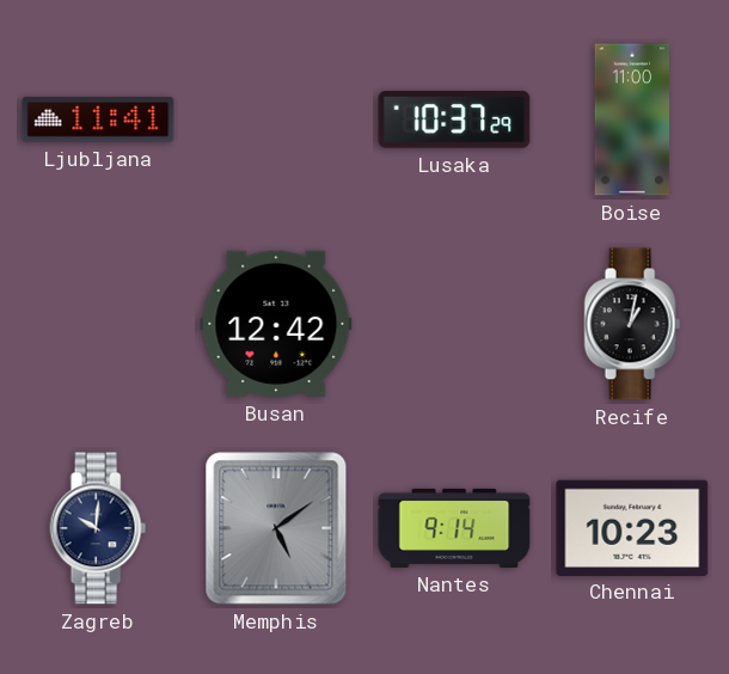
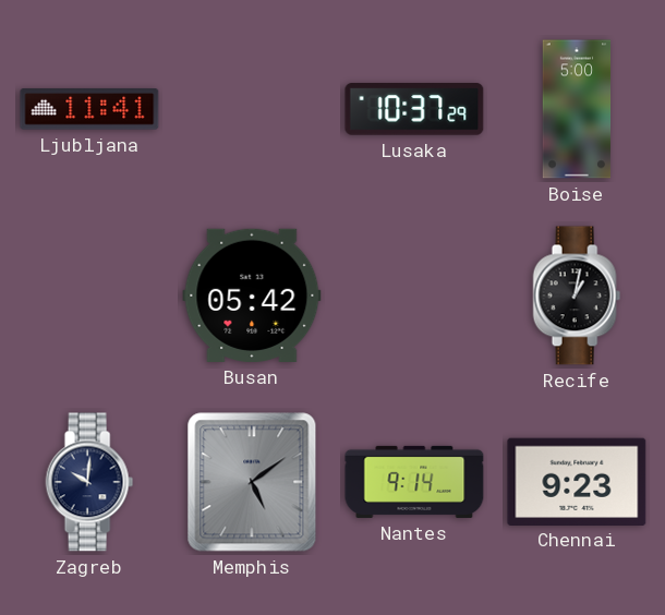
Boise: 11:00 -> 5:00 (577, 109)
Busan: 12:42 -> 05:42 (252, 296)
Chennai: 10:23 -> 9:23 (577, 481)
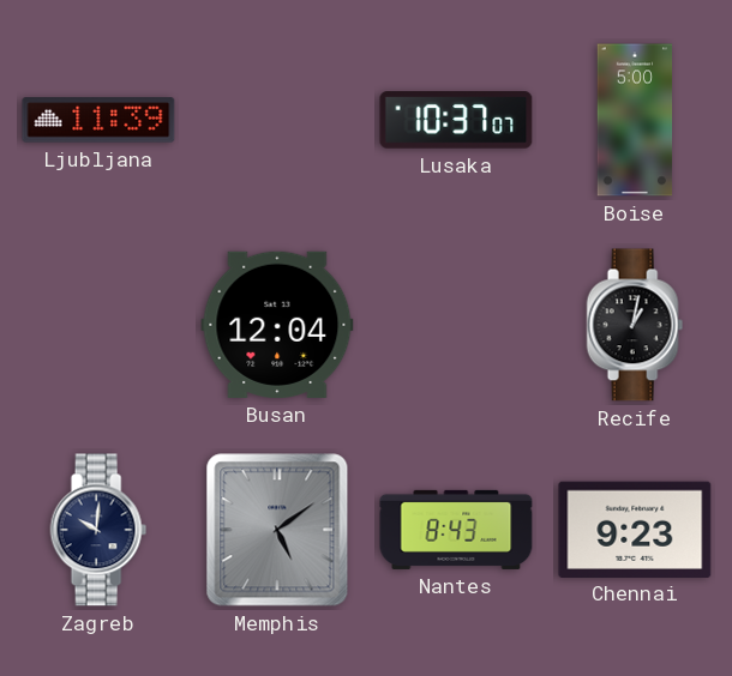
Ljubljana: 11:41 -> 11:39 (98, 120)
Lusaka: 10:37:29 -> 10:37:07 (456, 120)
Busan: 05:42 -> 12:04 (277, 325)
Nantes: 9:14 -> 8:43 (456, 530)
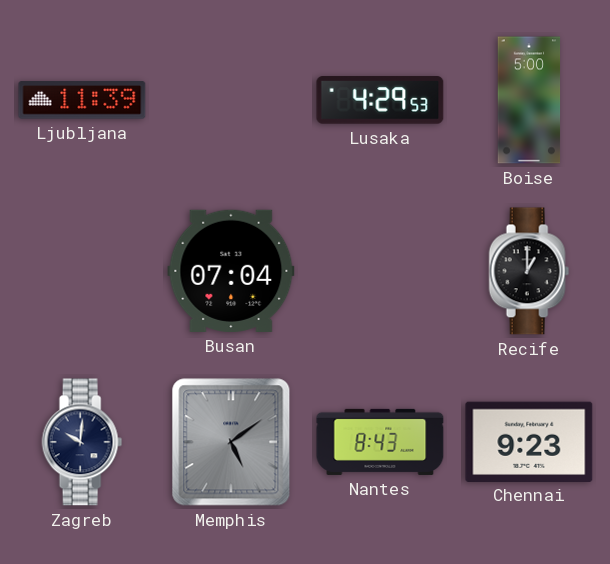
Lusaka: 10:37 -> 4:29 (380, 100)
Busan: 12:04 -> 07:04 (231, 271)
Recife: 1:02 -> 1:00 (529, 271)
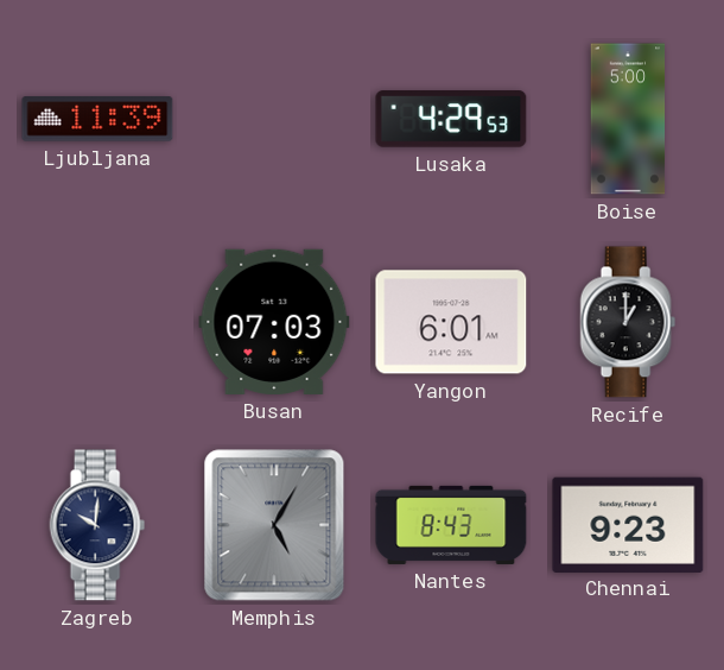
Busan: 07:04 -> 07:03 (274, 322)
Yangon: none -> 6:01 (451, 322)
Memphis: 5:09 -> 5:05 (274, 525)
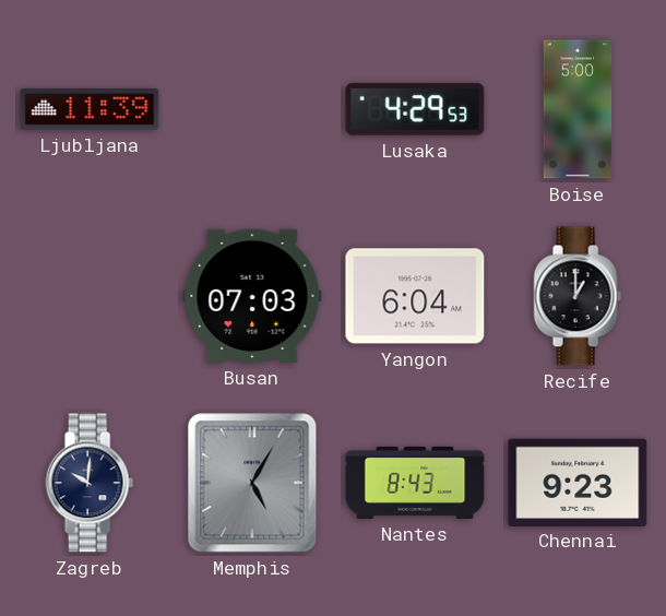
Yangon: 6:01 -> 6:04 (415, 296)
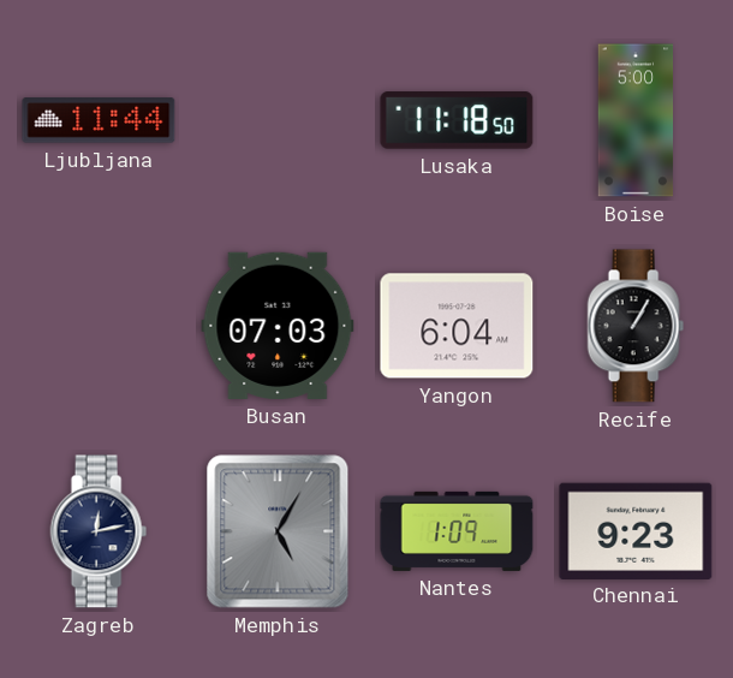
Ljubljana: 11:39 -> 11:44 (99, 120)
Lusaka: 4:29 -> 11:18 (457, 120)
Recife: 1:00 -> 1:05 (636, 326)
Zagreb: 10:01 -> 12:13 (99, 531)
Nantes: 8:43 -> 1:09 (457, 531)
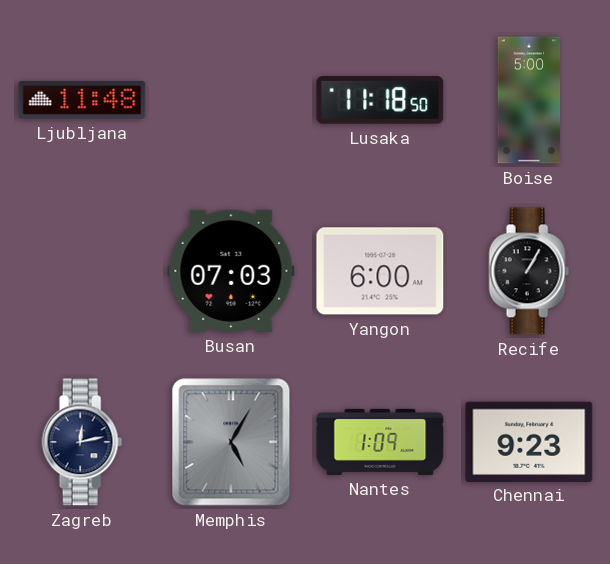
Ljubljana: 11:44 -> 11:48 (82, 100)
Yangon: 6:04 -> 6:00 (380, 271)
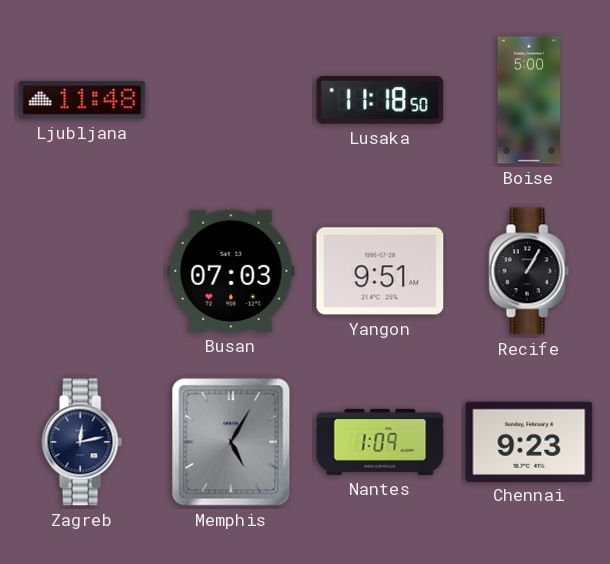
Yangon: 6:00 -> 9:51 (380, 271)
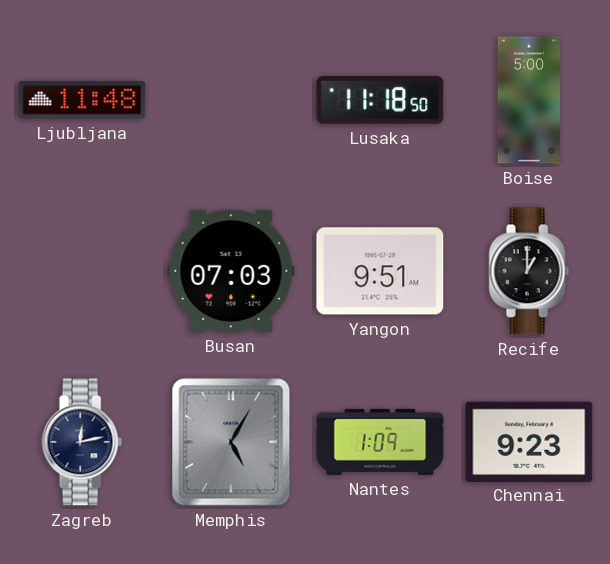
Recife: 1:05 -> 1:00 (529, 271)
